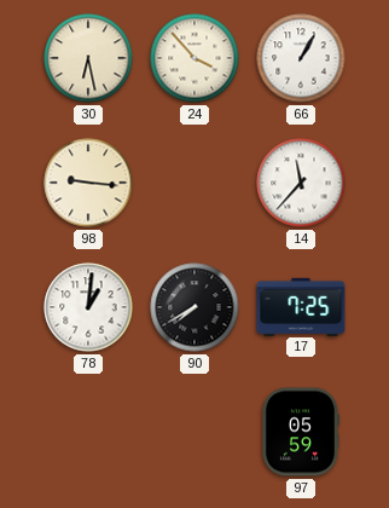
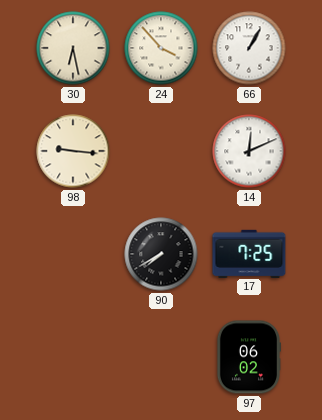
14: 11:37 -> 12:11 (249, 151)
78: 1:01 -> none (88, 307)
97: 05:59 -> 06:02 (248, 357)
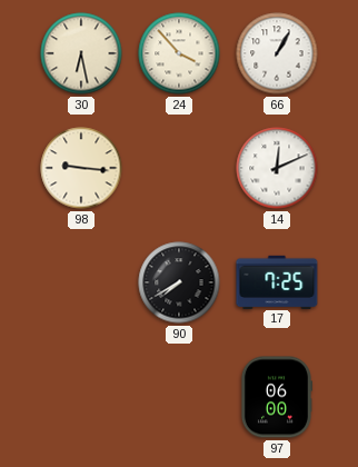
97: 06:02 -> 06:00 (276, 397)
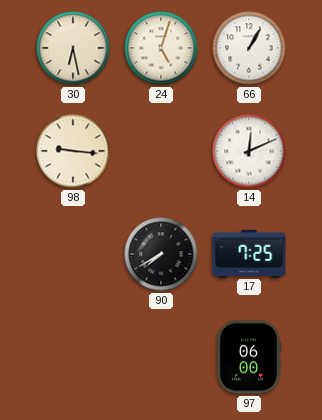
24: 3:53 -> 5:03 (161, 48)
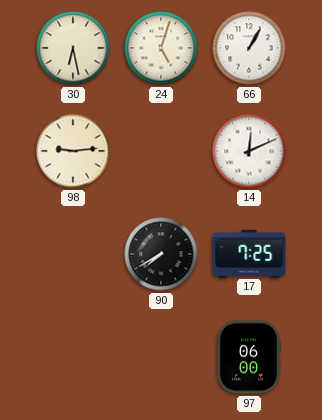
98: 9:16 -> 9:14 (73, 151)
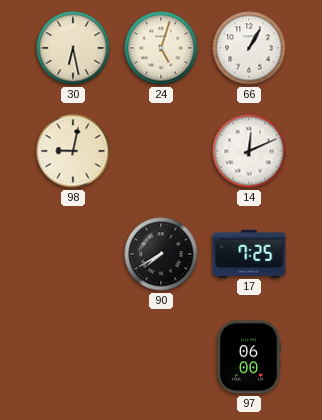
98: 9:14 -> 9:02 (73, 151)
